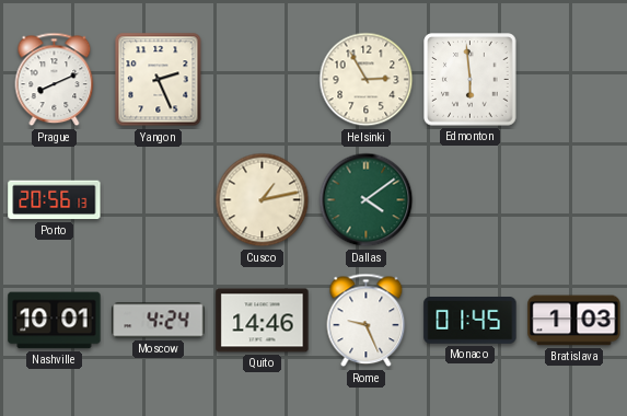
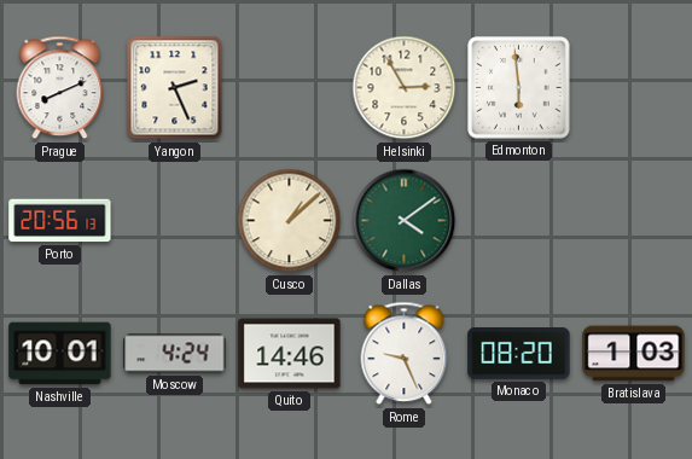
Cusco: 1:13 -> 1:08 (290, 221)
Monaco: 01:45 -> 08:20 (519, 354)
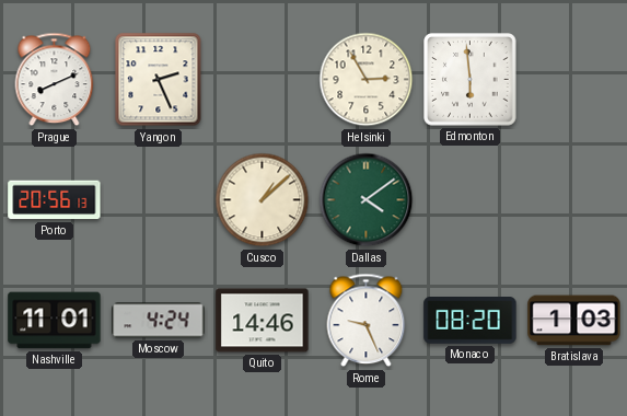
Nashville: 10:01 -> 11:01 (55, 321)
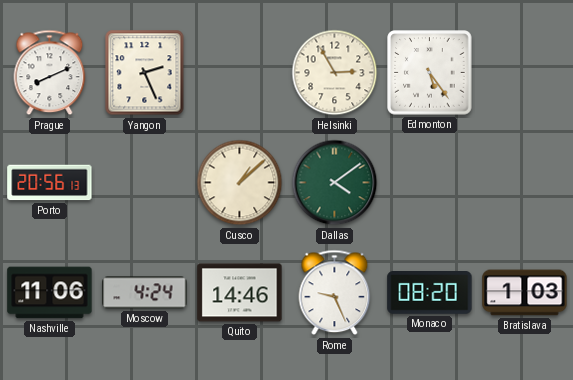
Edmonton: 5:59 -> 5:24 (430, 73)
Nashville: 11:01 -> 11:06 (50, 293)
